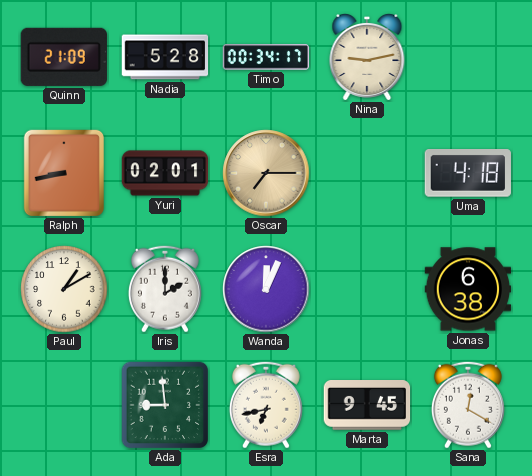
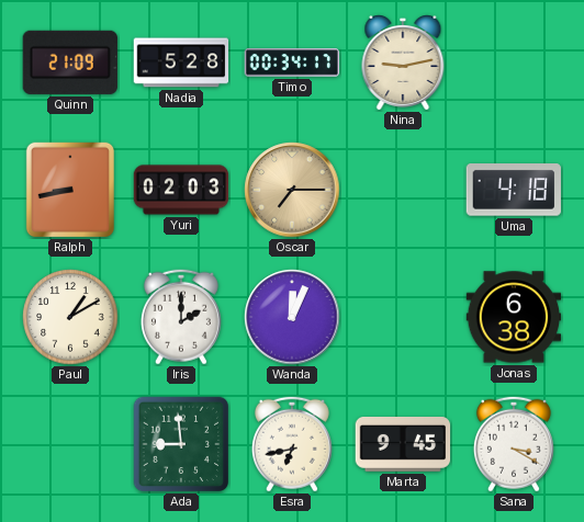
Yuri: 02:01 -> 02:03 (181, 190)
Sana: 12:20 -> 3:20 (514, 444)
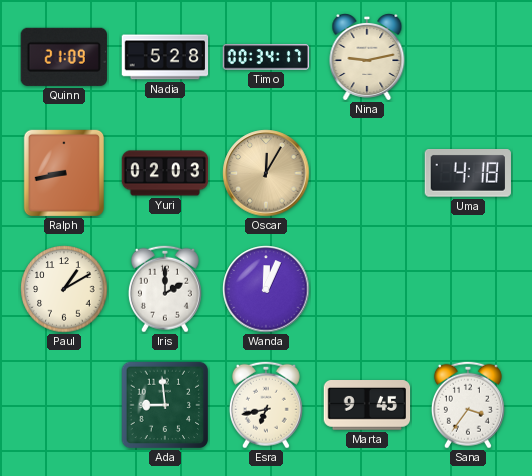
Oscar: 7:15 -> 12:05 (266, 173)
Jonas: 6:38 -> none (514, 317)
Sana: 3:20 -> 3:36 (468, 405)
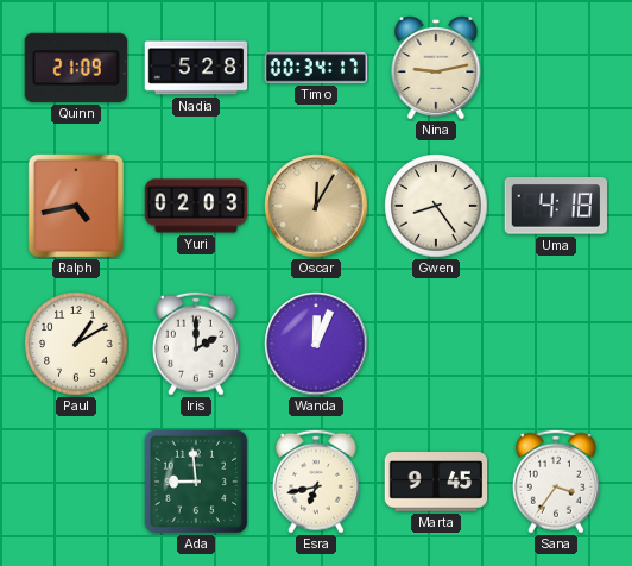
Ralph: 8:43 -> 4:43 (75, 205)
Gwen: none -> 8:24 (436, 206)
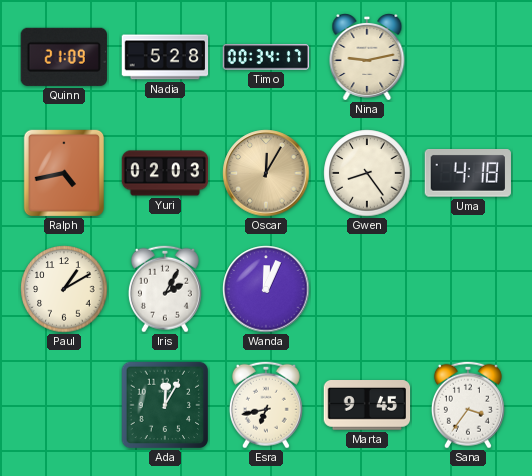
Iris: 2:00 -> 2:05 (165, 289)
Ada: 8:59 -> 12:05 (165, 405)
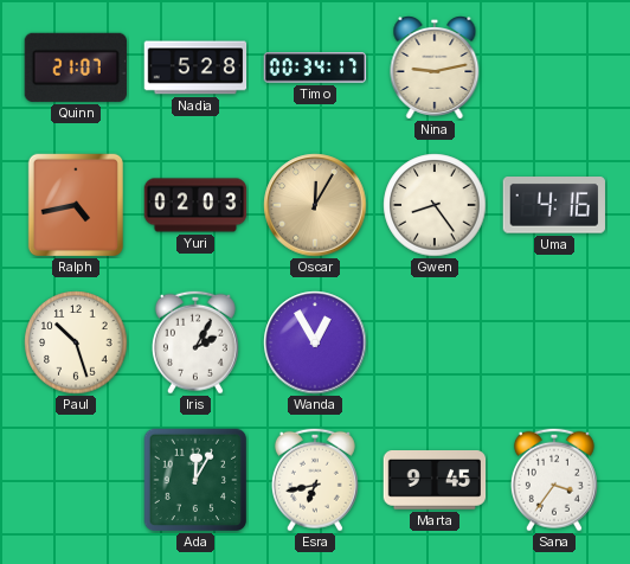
Quinn: 21:09 -> 21:07 (76, 68)
Uma: 4:18 -> 4:16 (554, 206)
Paul: 1:10 -> 10:27 (76, 342)
Wanda: 12:04 -> 12:55 (315, 342)
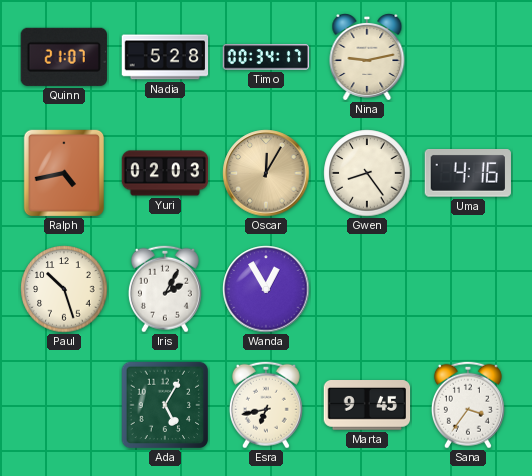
Ada: 12:05 -> 5:05 (165, 405)
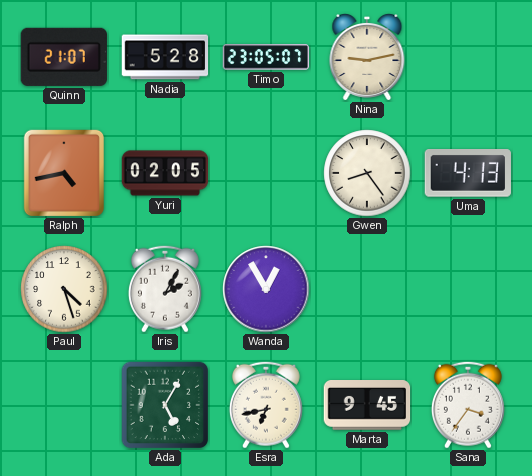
Timo: 00:34 -> 23:05 (266, 57)
Yuri: 02:03 -> 02:05 (165, 173)
Oscar: 12:05 -> none (266, 173)
Uma: 4:16 -> 4:13 (468, 174)
Paul: 10:27 -> 4:27 (64, 289)
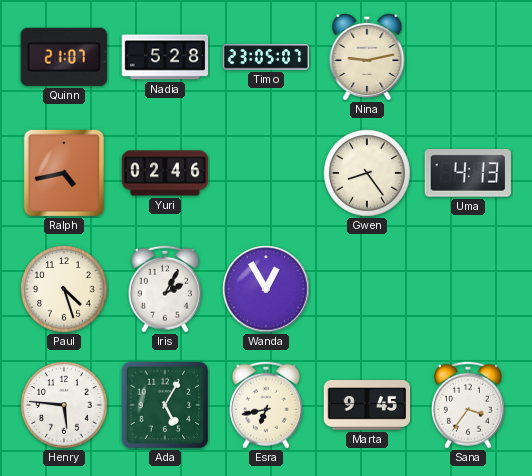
Yuri: 02:05 -> 02:46 (165, 173)
Henry: none -> 5:46 (64, 405)
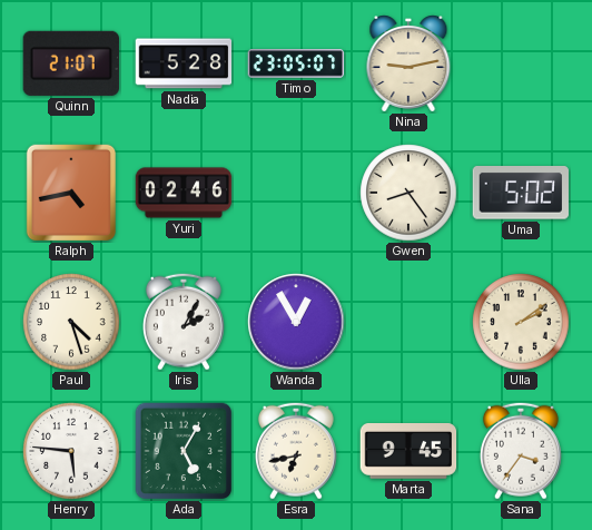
Uma: 4:13 -> 5:02 (521, 194)
Ulla: none -> 2:09 (521, 322)
